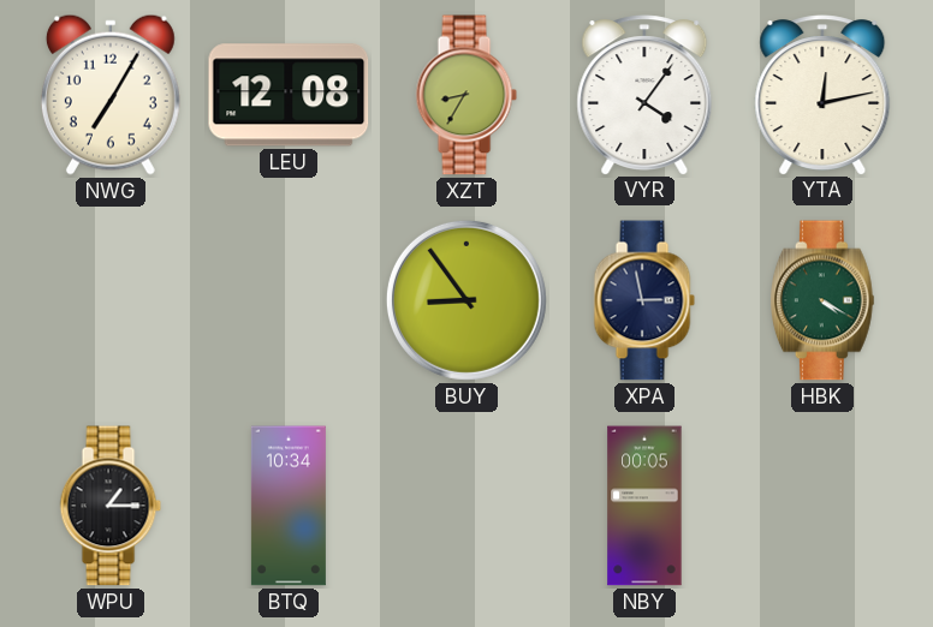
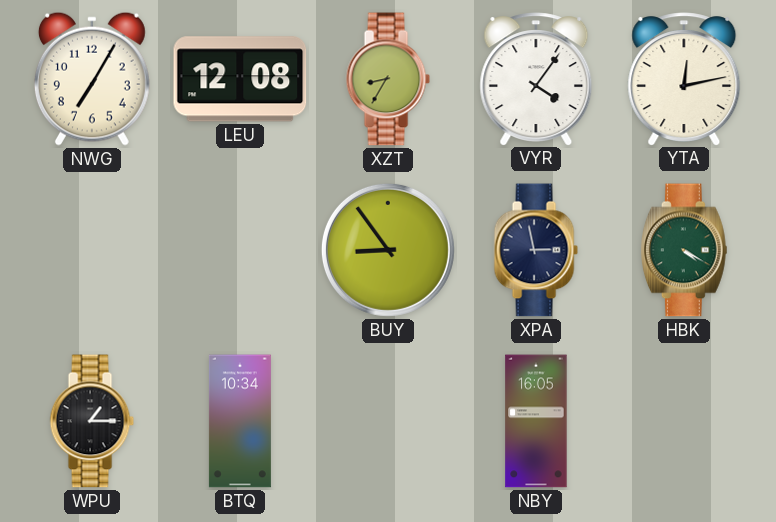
NBY: 00:05 -> 16:05 (536, 421)
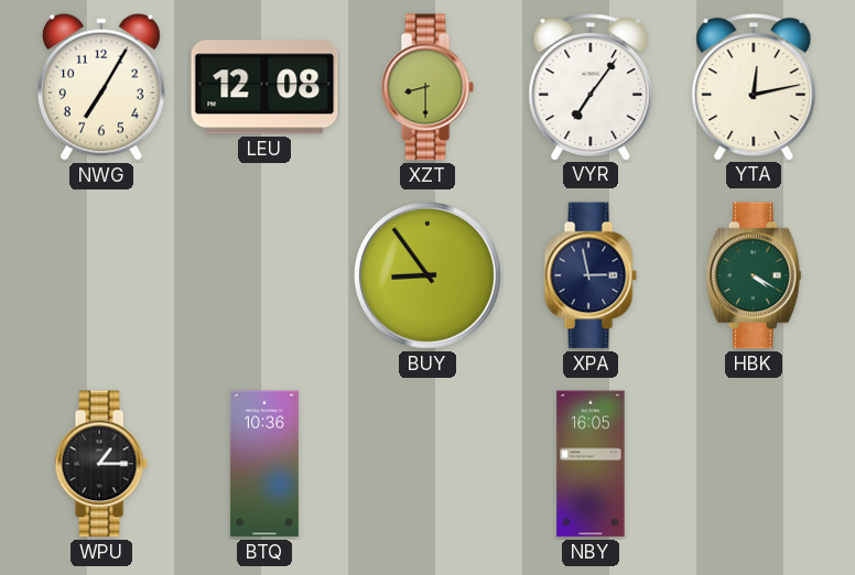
XZT: 8:35 -> 8:30 (428, 87)
VYR: 4:06 -> 7:06 (591, 87)
BTQ: 10:34 -> 10:36 (264, 464)
